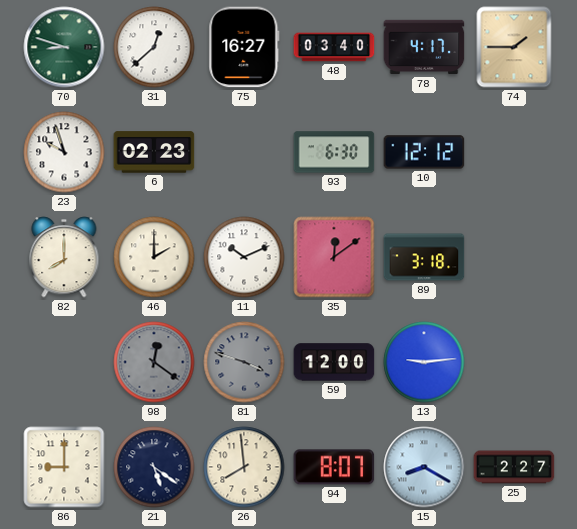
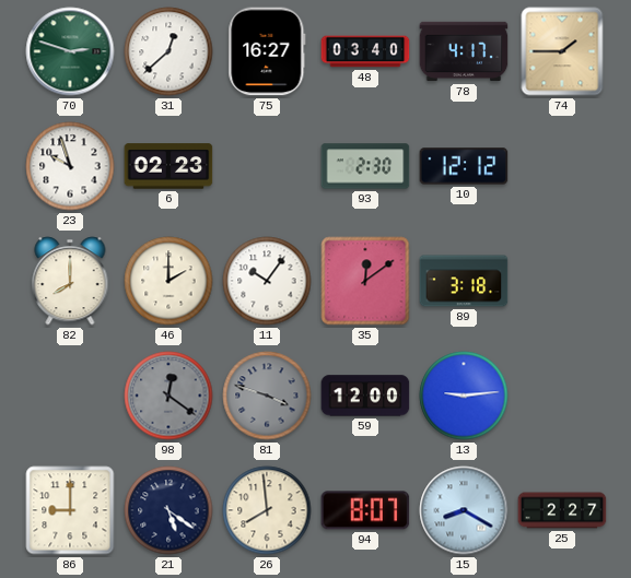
70: 8:48 -> 2:48 (70, 51)
93: 6:30 -> 2:30 (365, 166)
11: 10:11 -> 10:06 (267, 281)
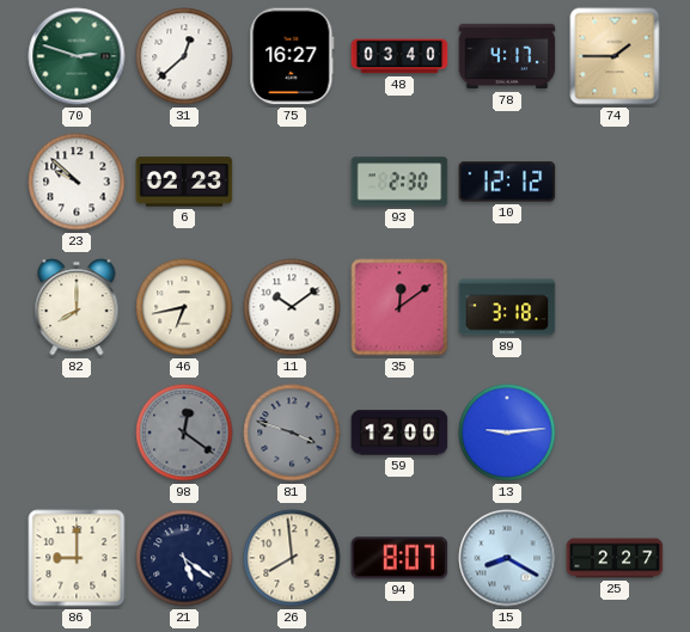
23: 9:57 -> 9:52 (77, 182)
46: 2:00 -> 6:43 (184, 307)
11: 10:06 -> 10:09 (292, 307)
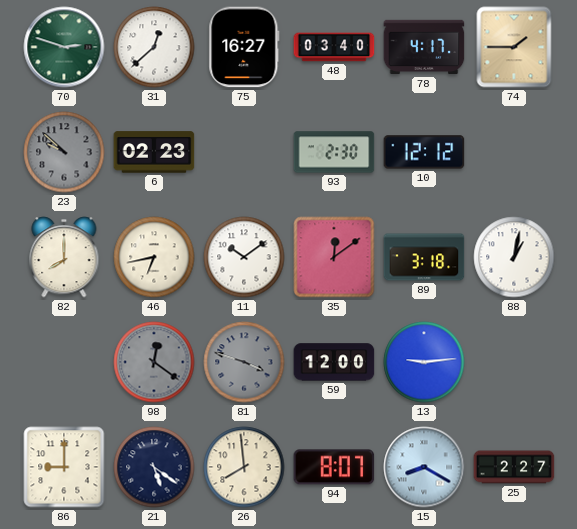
23 dial: white -> grey (64, 152)
88: none -> 1:02 (514, 257)
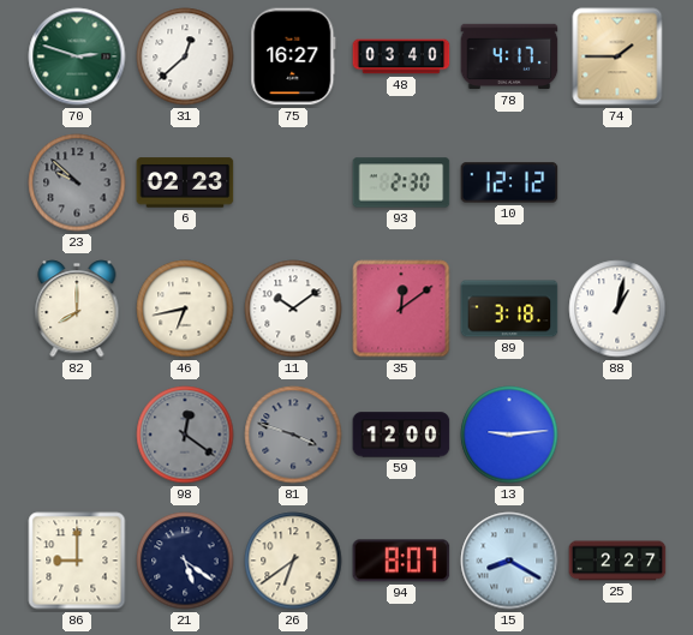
26: 7:59 -> 6:39 (293, 561)
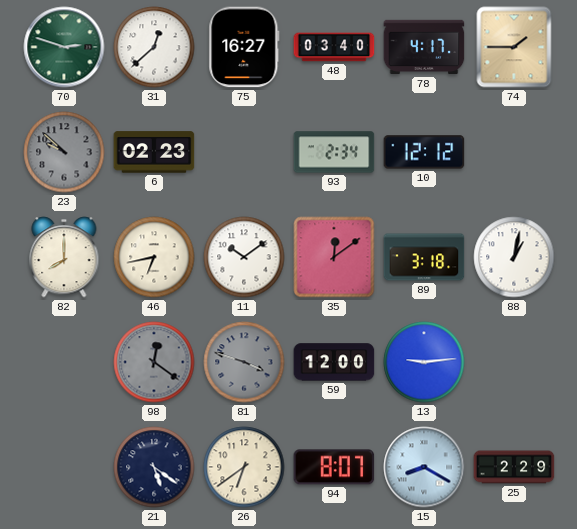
93: 2:30 -> 2:34 (334, 152)
86: 9:00 -> none (77, 561)
25: 2:27 -> 2:29 (514, 467)
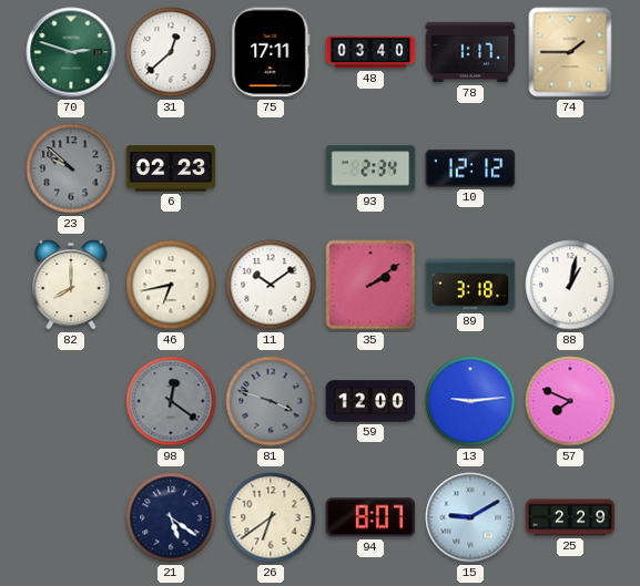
75: 16:27 -> 17:11 (271, 52)
78: 4:17 -> 1:17 (470, 52)
35: 12:09 -> 2:09 (370, 285)
57: none -> 7:49 (570, 401)
15: 8:20 -> 9:10 (470, 517)
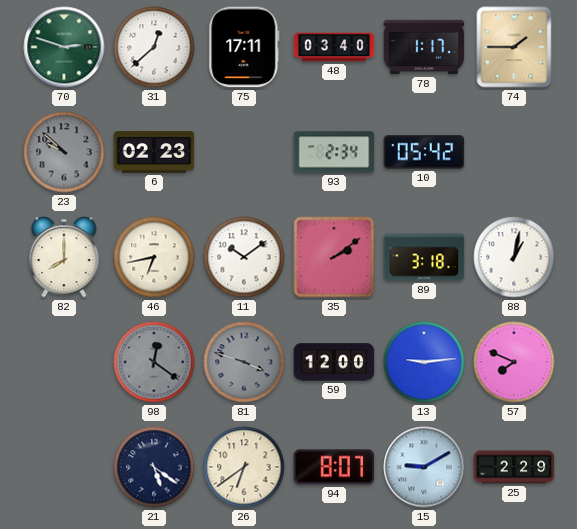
10: 12:12 -> 05:42 (424, 152)
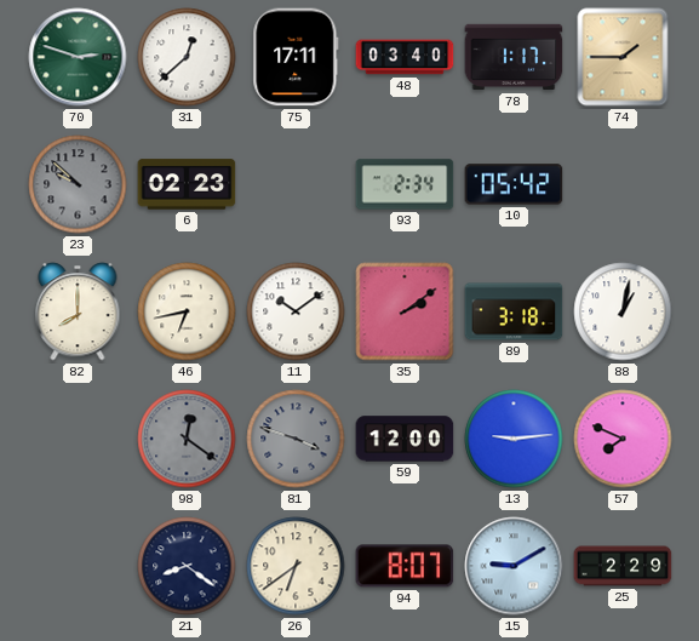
21: 5:21 -> 8:21 (187, 566)
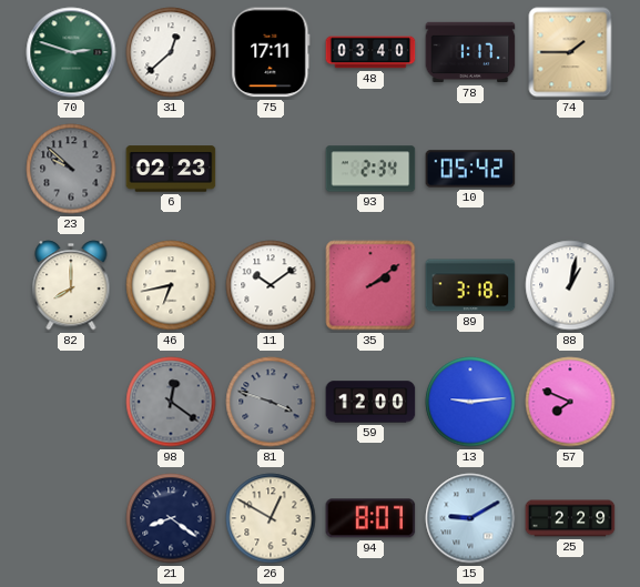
26: 6:39 -> 12:50 (271, 518)
